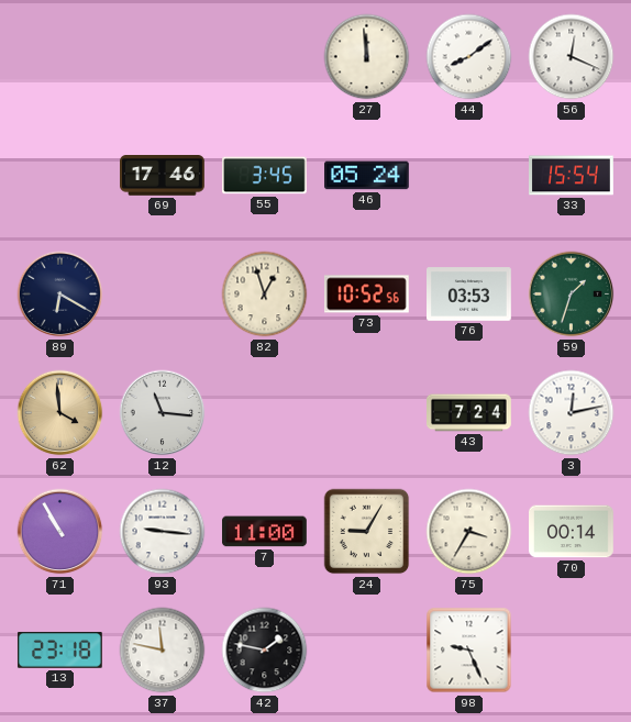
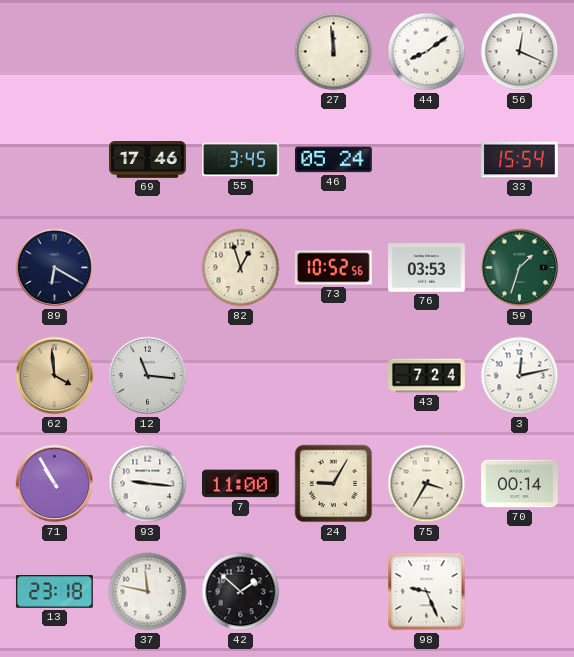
42: 1:47 -> 1:52 (241, 592)
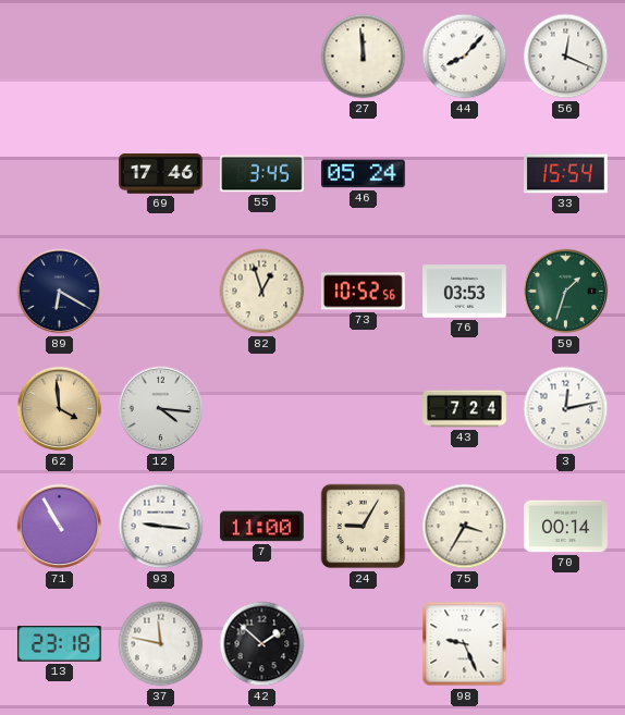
44: 8:09 -> 8:07 (465, 57)
12: 11:16 -> 4:16 (161, 409)
